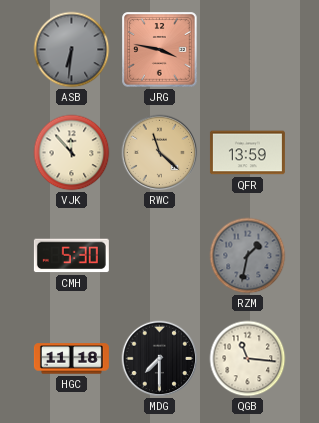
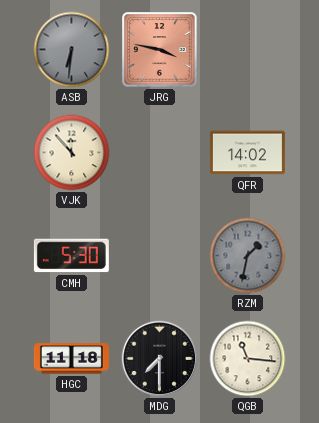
RWC: 11:22 -> none (160, 153)
QFR: 13:59 -> 14:02 (247, 153)
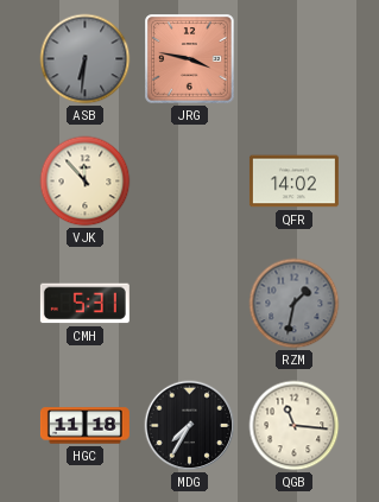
CMH: 5:30 -> 5:31 (84, 304)
MDG: 7:30 -> 7:35 (190, 426)
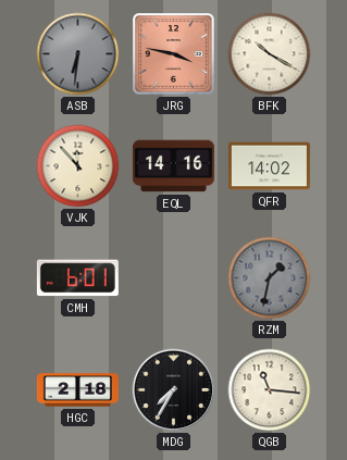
BFK: none -> 10:20 (270, 54)
EQL: none -> 14:16 (173, 166)
CMH: 5:31 -> 6:01 (77, 278)
HGC: 11:18 -> 2:18 (77, 390)
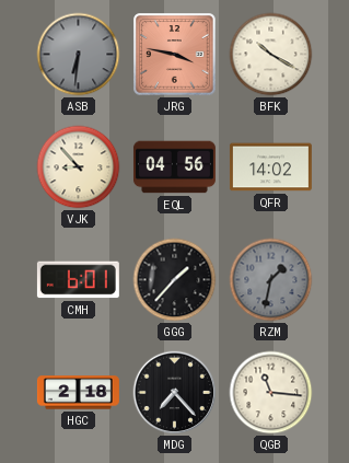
VJK: 11:53 -> 8:53 (79, 167)
EQL: 14:16 -> 04:56 (174, 167)
GGG: none -> 1:37 (175, 280)
MDG: 7:35 -> 7:23 (175, 393)
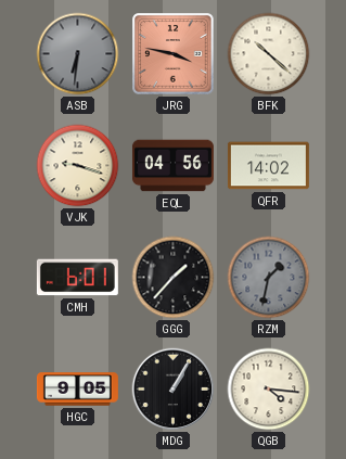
BFK: 10:20 -> 10:22 (269, 54)
VJK: 8:53 -> 9:18 (78, 166)
HGC: 2:18 -> 9:05 (77, 390)
MDG: 7:23 -> 1:05 (174, 390)
QGB: 11:16 -> 4:16 (269, 390)
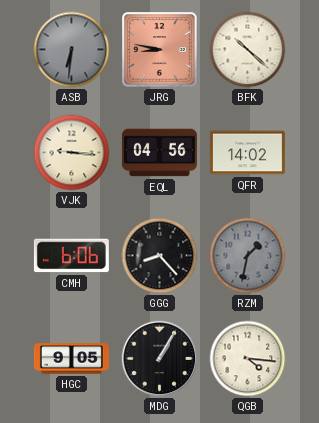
JRG: 3:47 -> 8:47 (160, 50)
VJK: 9:18 -> 9:16 (72, 153)
CMH: 6:01 -> 6:06 (71, 256)
GGG: 1:37 -> 8:23 (160, 256)
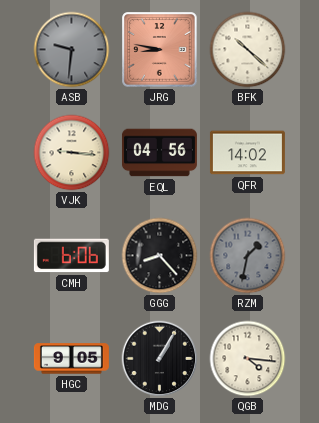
ASB: 6:31 -> 9:31 (72, 50)
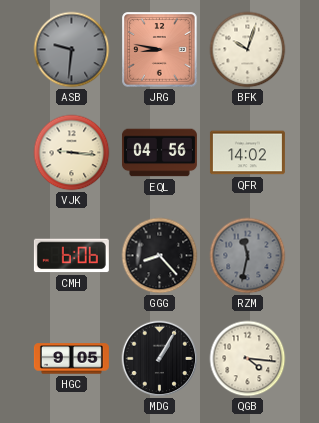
BFK: 10:22 -> 10:03 (248, 50)
RZM: 1:32 -> 11:32 (248, 256)
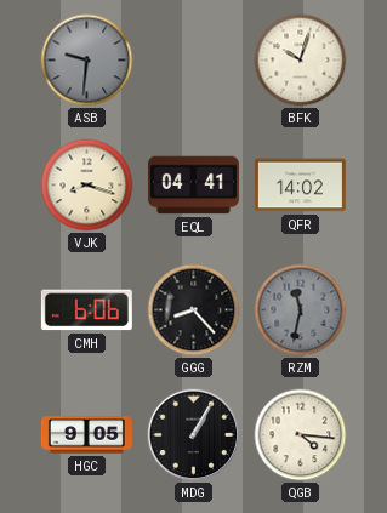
JRG: 8:47 -> none (160, 50)
VJK: 9:16 -> 8:18 (87, 186)
EQL: 04:56 -> 04:41 (193, 186)
